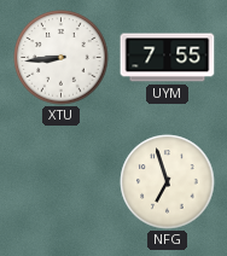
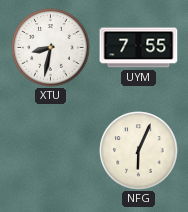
XTU: 8:44 -> 8:32 (51, 48)
NFG: 6:57 -> 6:04 (139, 151)
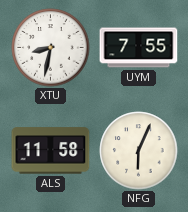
ALS: none -> 11:58 (51, 151)
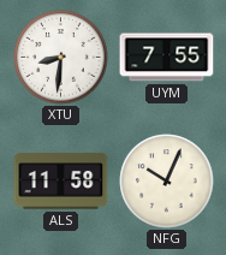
XTU: 8:32 -> 8:31 (61, 58)
NFG: 6:04 -> 10:04 (167, 182)
